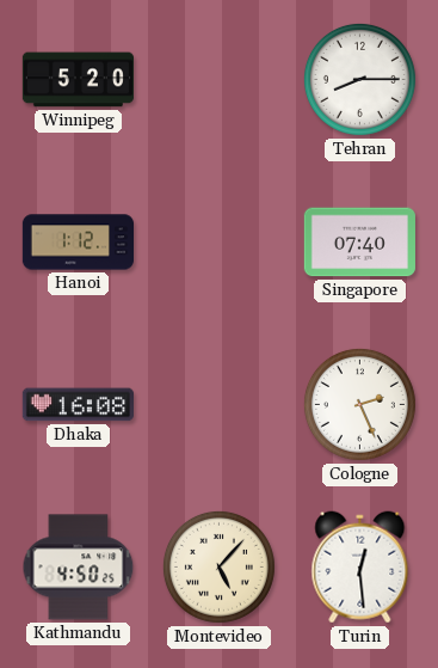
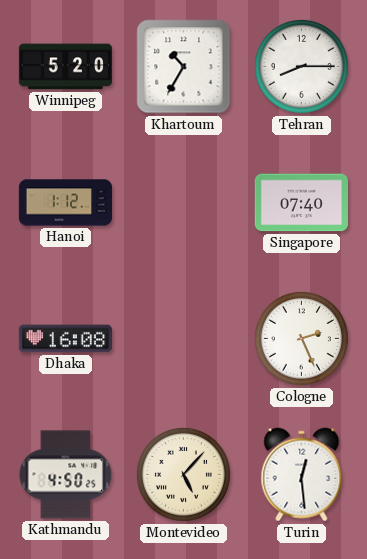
Khartoum: none -> 10:35 (184, 67)
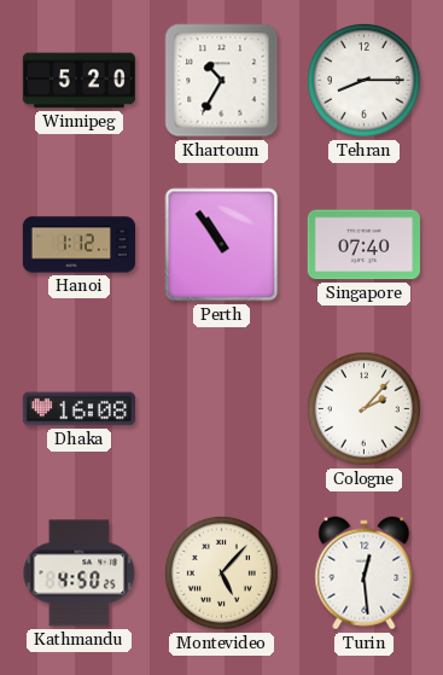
Perth: none -> 10:54 (222, 245)
Cologne: 2:26 -> 2:07 (363, 408)
